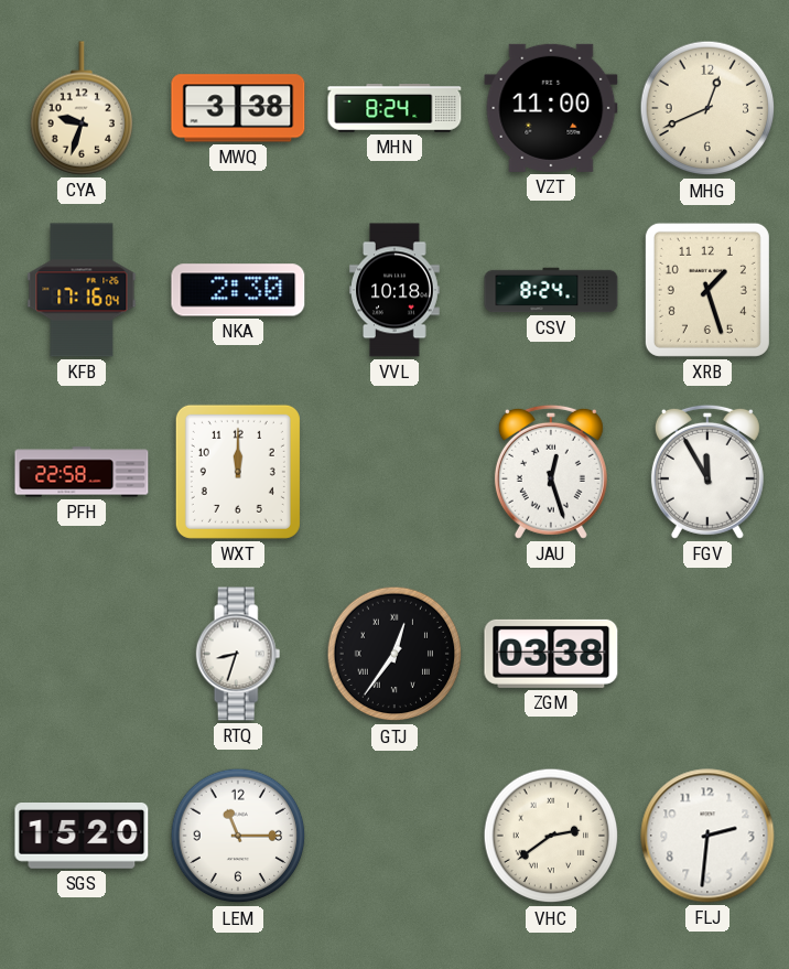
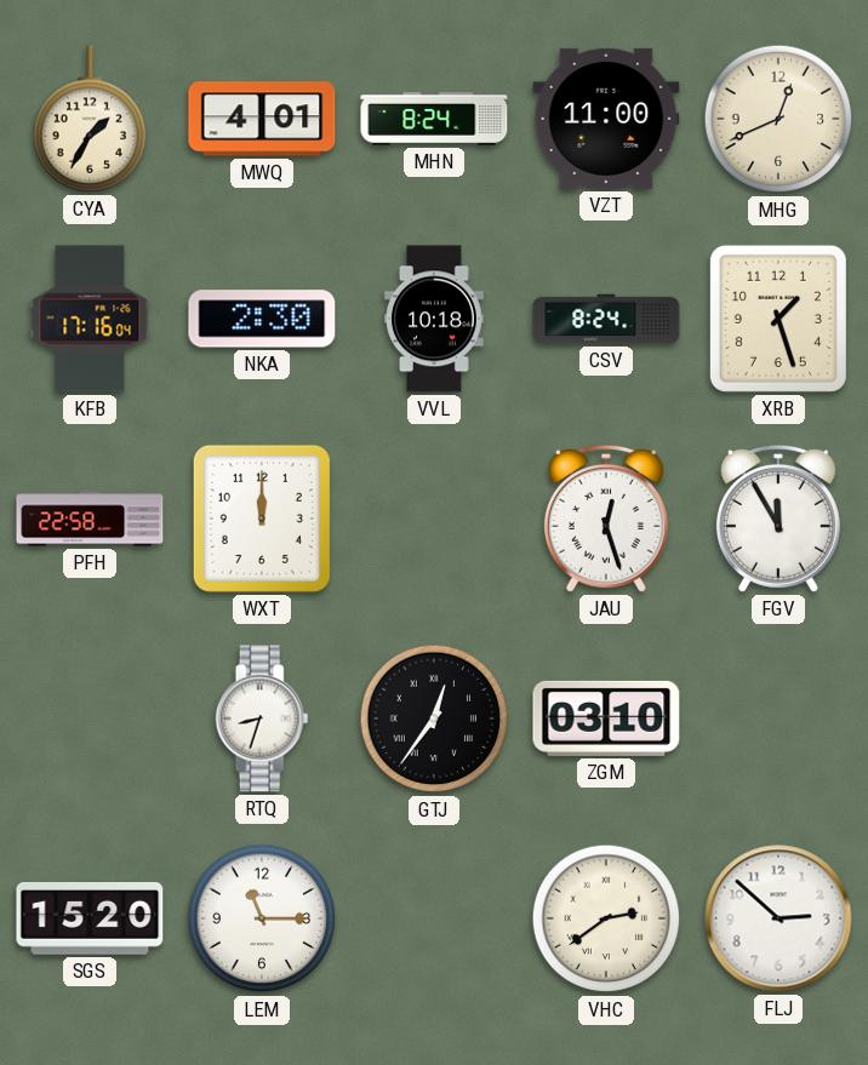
CYA: 9:33 -> 1:35 (88, 119)
MWQ: 3:38 -> 4:01 (262, 119)
ZGM: 03:38 -> 03:10 (606, 718)
FLJ: 2:31 -> 2:52 (778, 918)
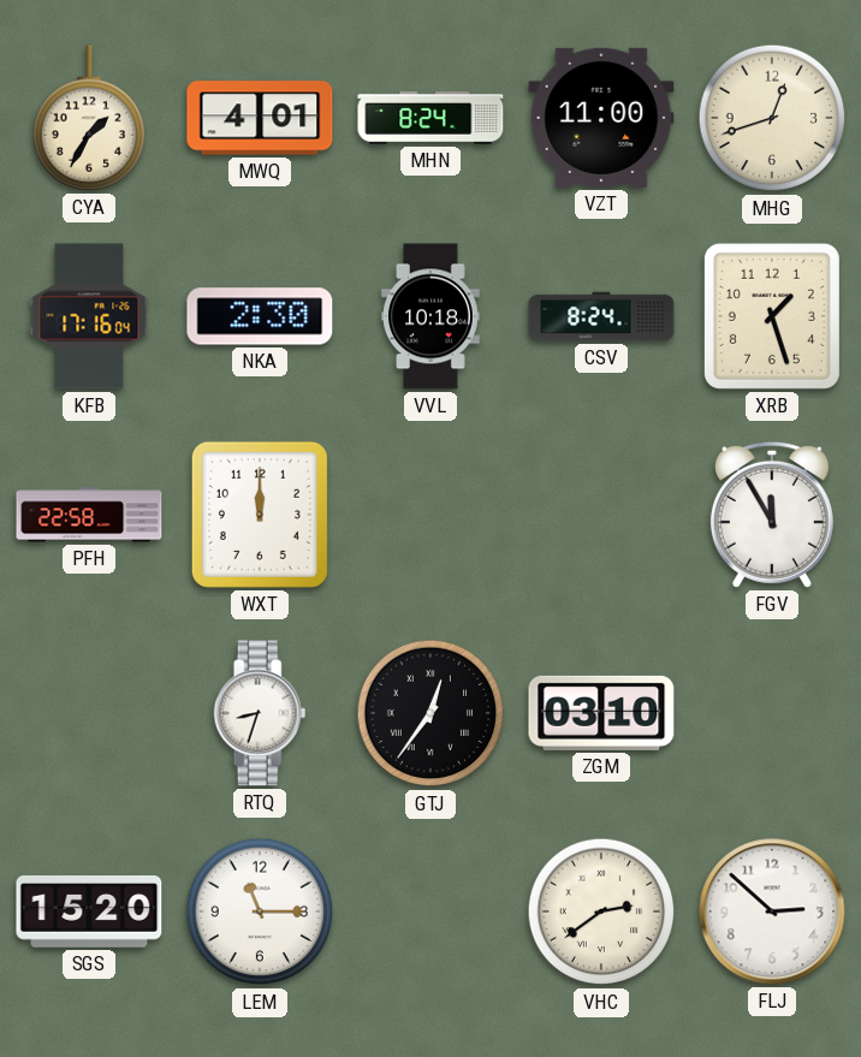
MHG: 12:41 -> 12:42 (772, 118)
JAU: 12:27 -> none (606, 519)
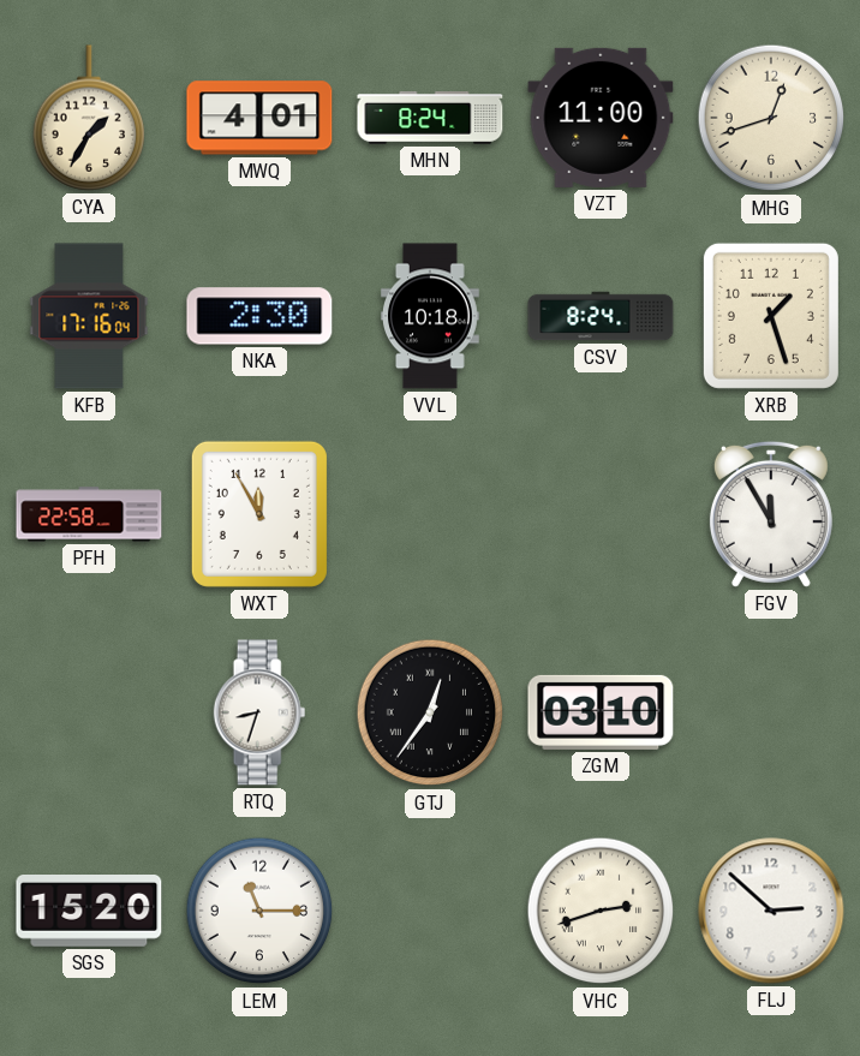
WXT: 12:00 -> 11:55 (259, 514)
VHC: 2:39 -> 2:42 (601, 911)
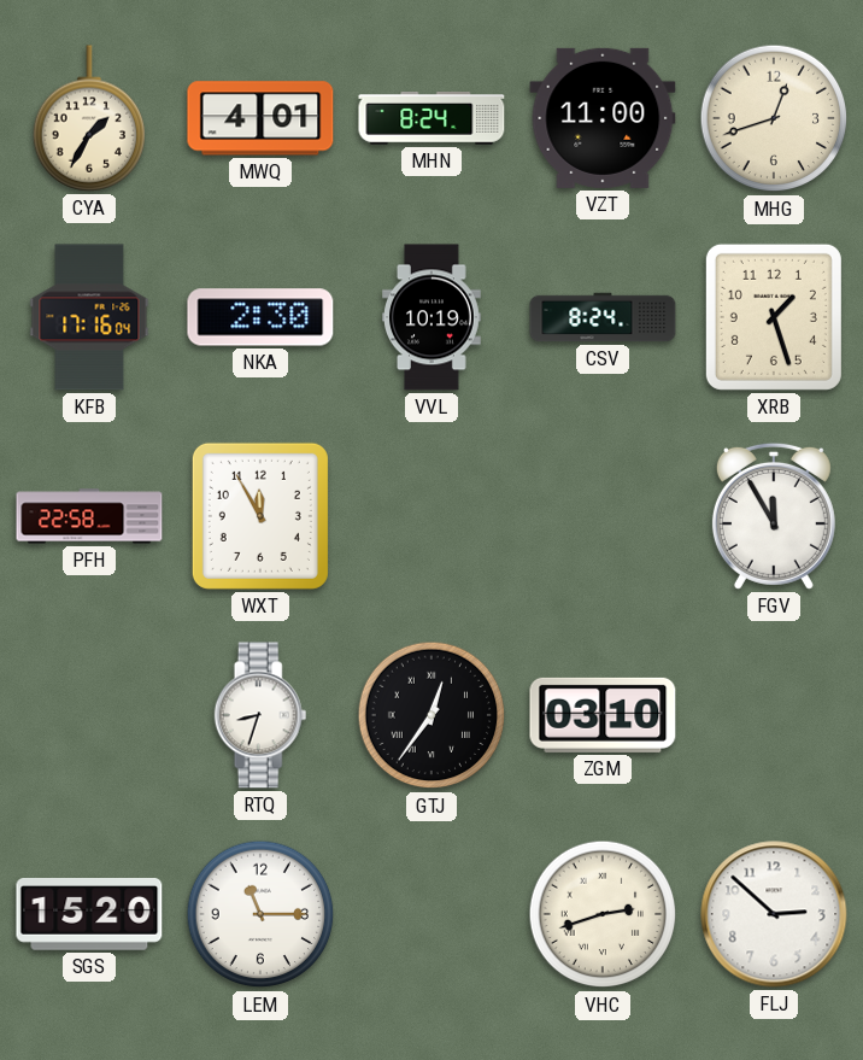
VVL: 10:18 -> 10:19 (433, 317)
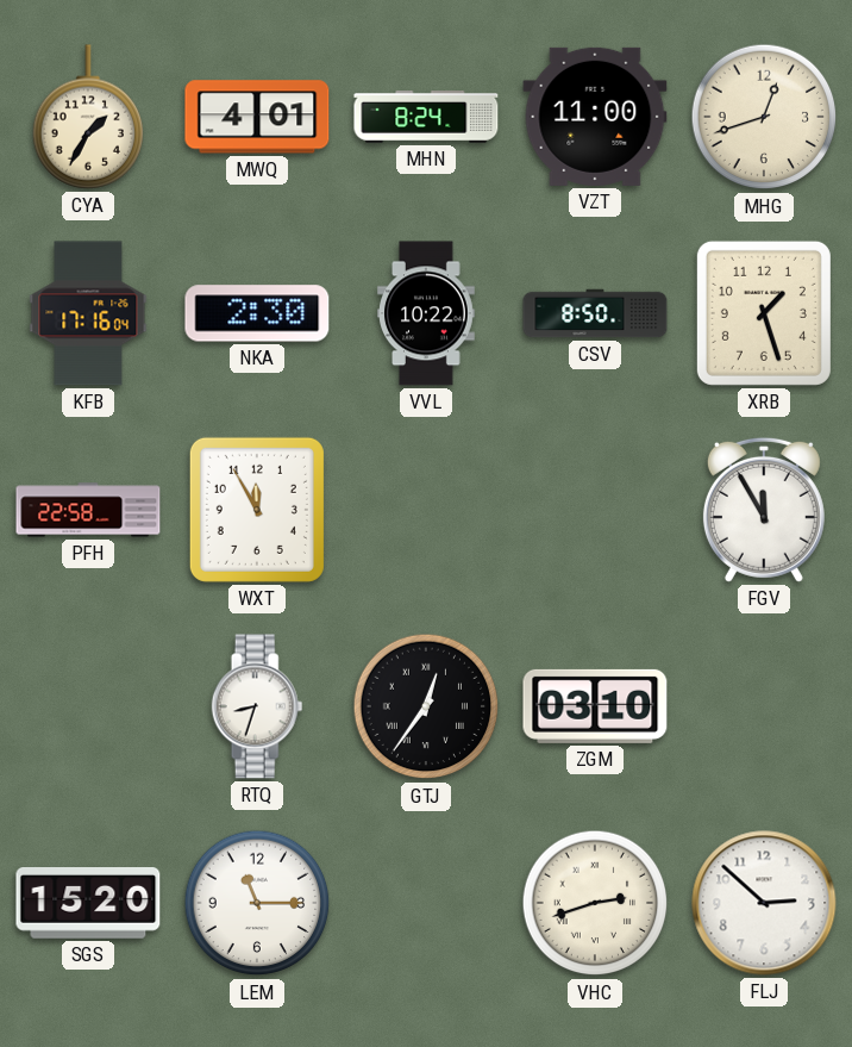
VVL: 10:19 -> 10:22 (427, 313)
CSV: 8:24 -> 8:50 (595, 313)
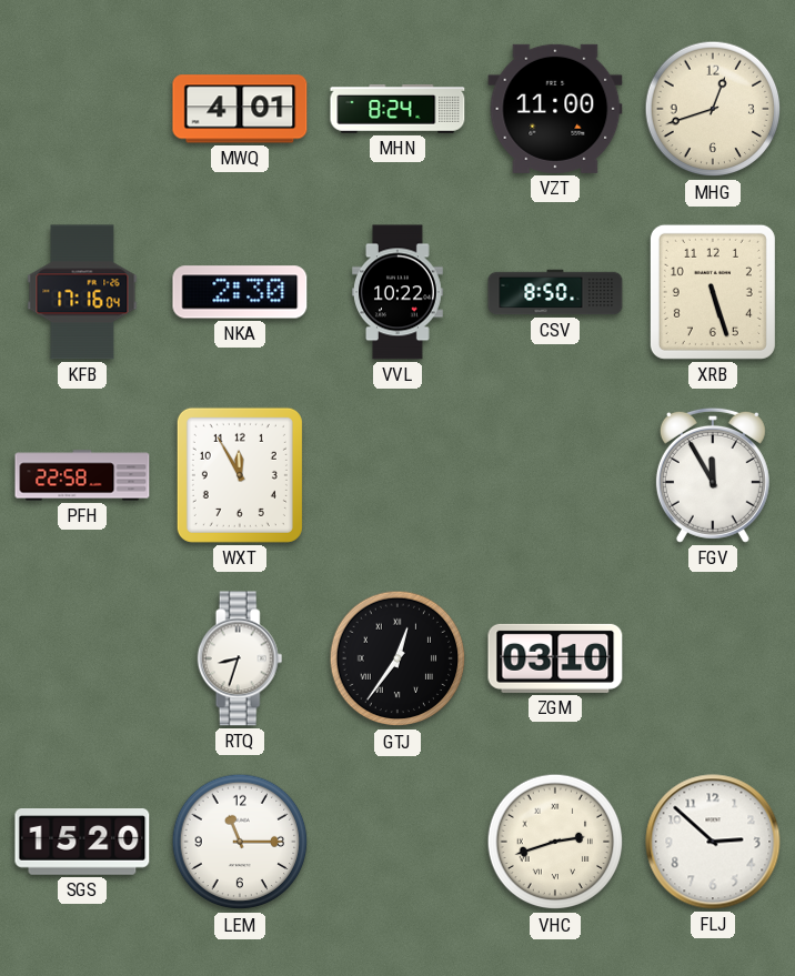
CYA: 1:35 -> none (87, 117)
XRB: 1:27 -> 5:27 (713, 292)
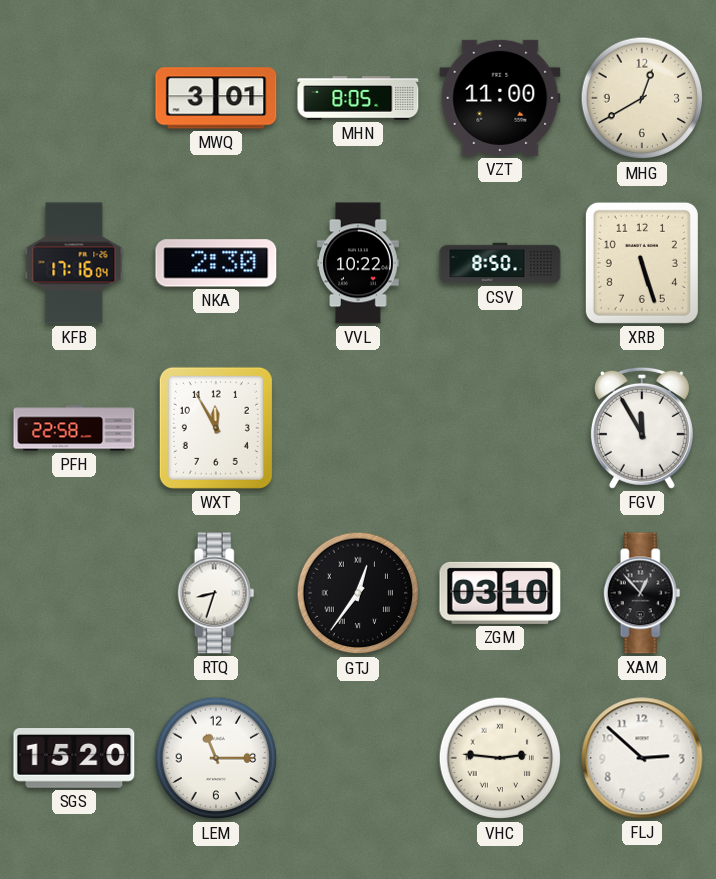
MWQ: 4:01 -> 3:01 (216, 98)
MHN: 8:24 -> 8:05 (358, 99)
MHG: 12:42 -> 12:40 (642, 98)
XAM: none -> 12:53 (642, 593)
VHC: 2:42 -> 2:46 (500, 758)
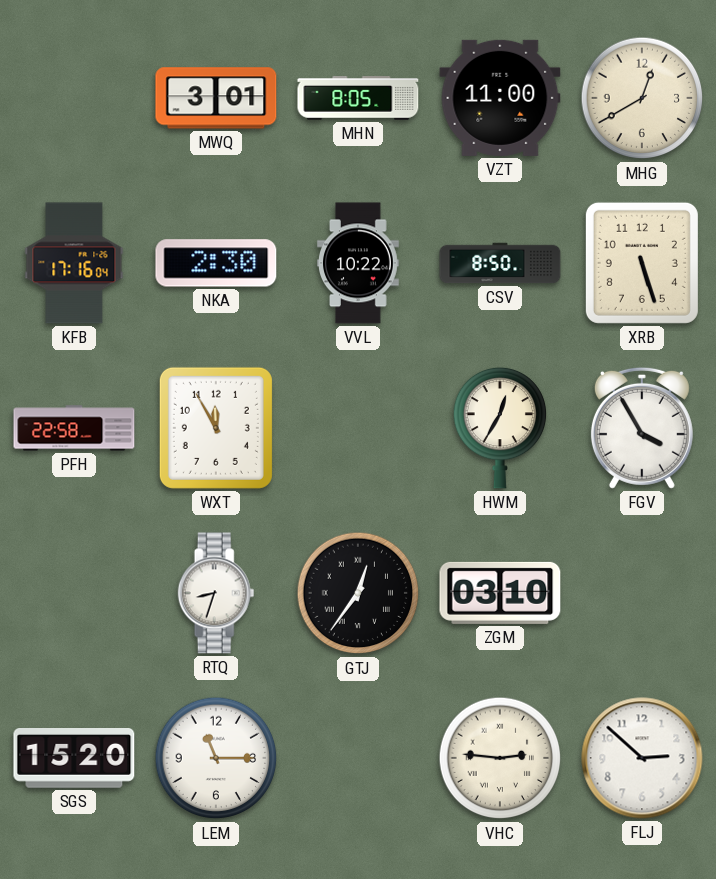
HWM: none -> 12:35 (499, 428)
FGV: 11:55 -> 3:55 (642, 428)
XAM: 12:53 -> none (642, 593)
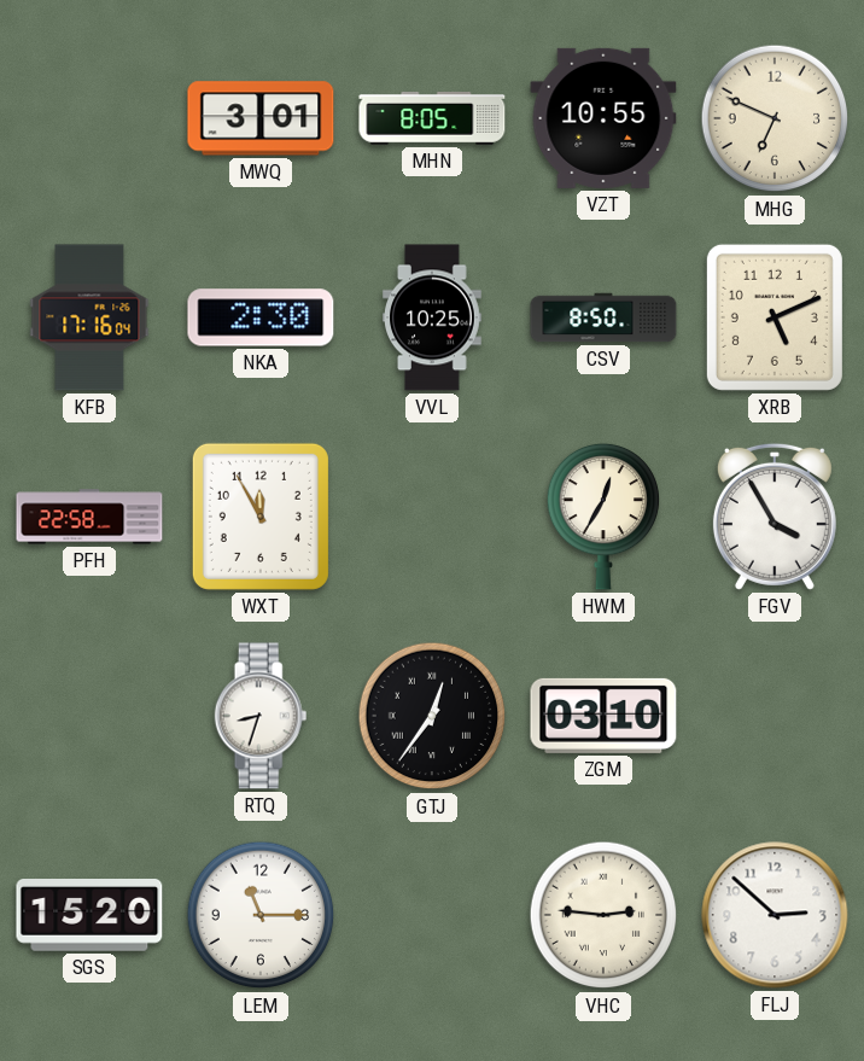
VZT: 11:00 -> 10:55 (603, 118)
MHG: 12:40 -> 6:49 (775, 118)
VVL: 10:22 -> 10:25 (433, 317)
XRB: 5:27 -> 5:11 (775, 317)
